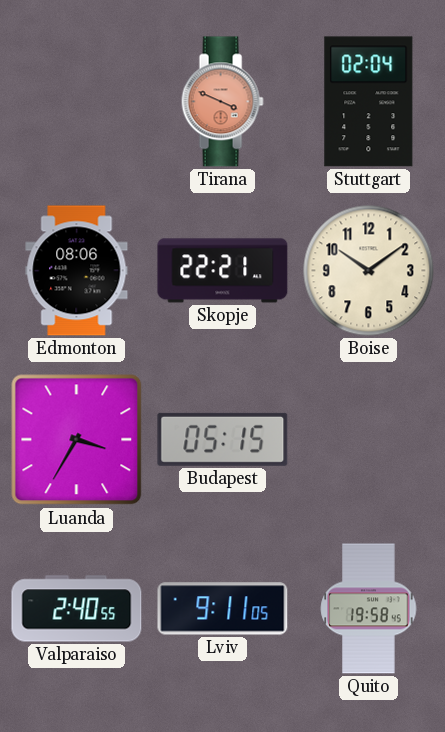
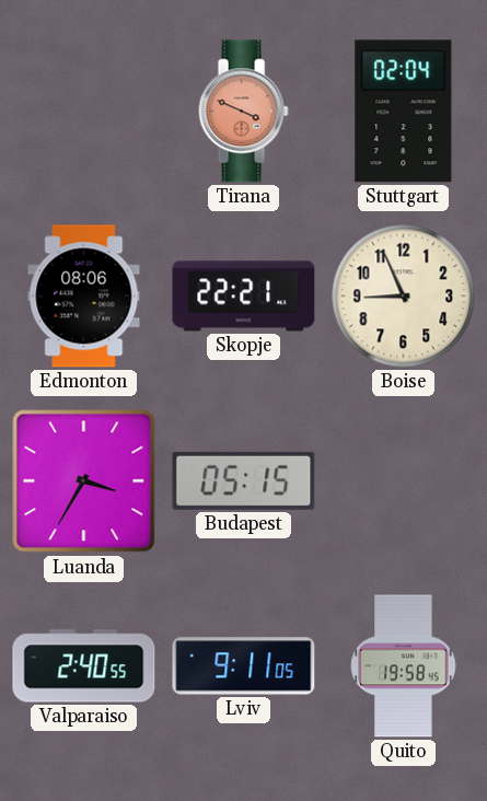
Boise: 10:09 -> 8:56 (404, 297)
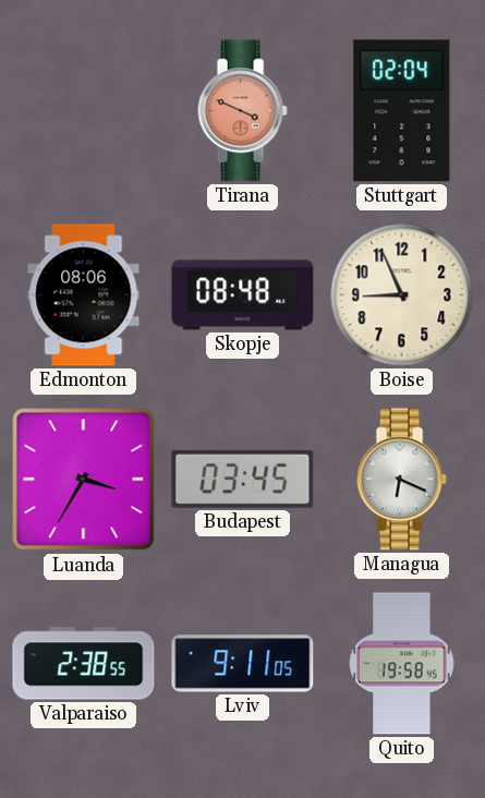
Skopje: 22:21 -> 08:48 (243, 295)
Budapest: 05:15 -> 03:45 (243, 479)
Managua: none -> 6:19 (401, 480)
Valparaiso: 2:40 -> 2:38 (84, 664)
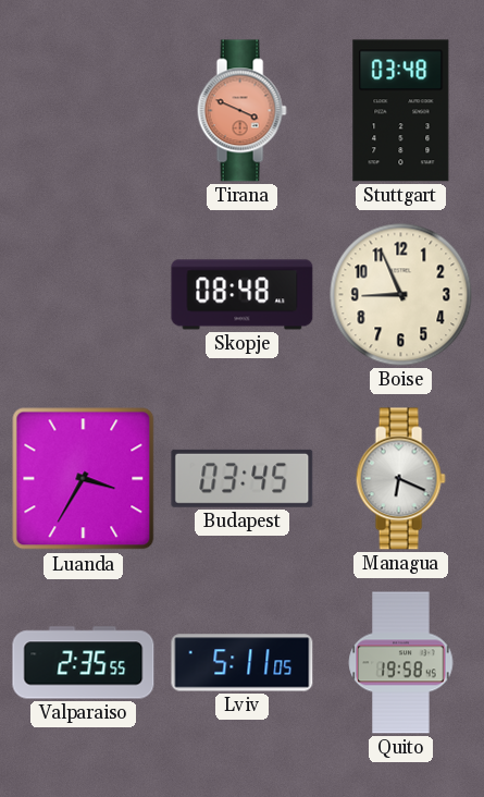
Stuttgart: 02:04 -> 03:48 (401, 111)
Edmonton: 08:06 -> none (84, 295)
Valparaiso: 2:38 -> 2:35 (84, 663)
Lviv: 9:11 -> 5:11 (243, 663)
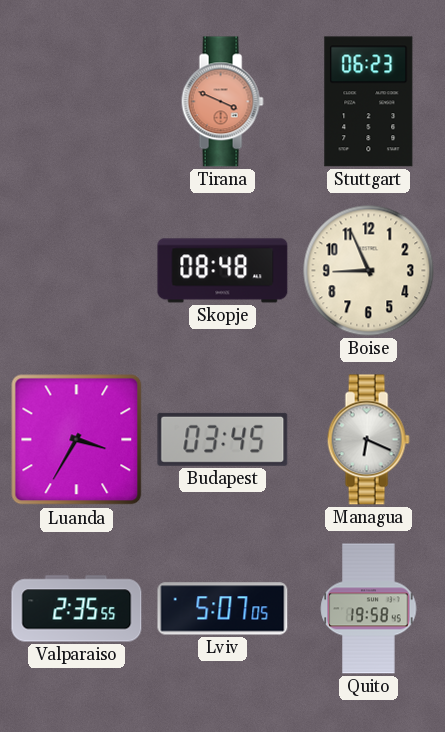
Stuttgart: 03:48 -> 06:23 (369, 102)
Lviv: 5:11 -> 5:07 (223, 609)
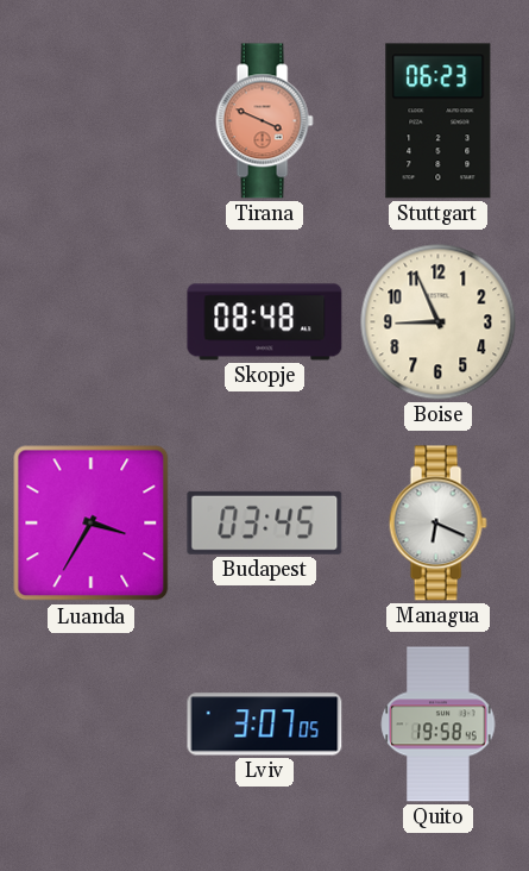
Valparaiso: 2:35 -> none (77, 609)
Lviv: 5:07 -> 3:07 (265, 725)
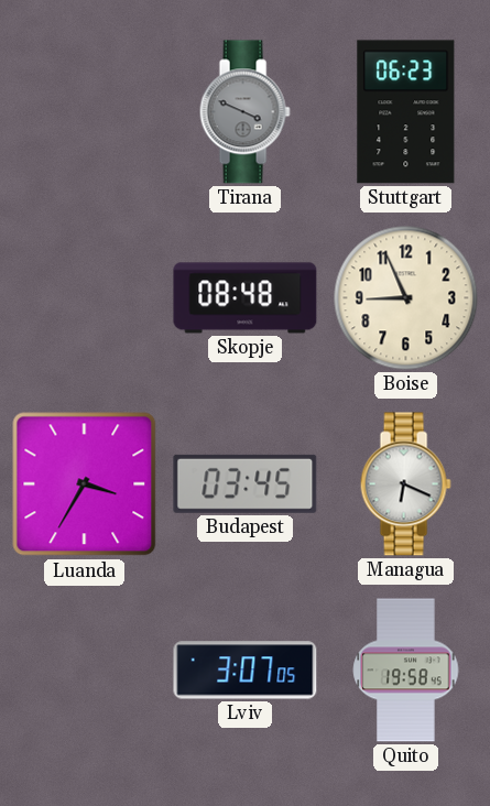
Tirana dial: salmon -> grey (244, 112)
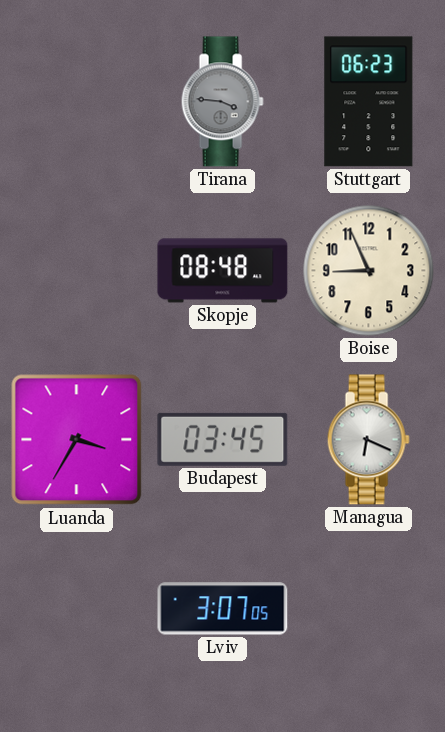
Tirana: 3:49 -> 3:46 (222, 102)
Quito: 19:58 -> none (406, 671)
